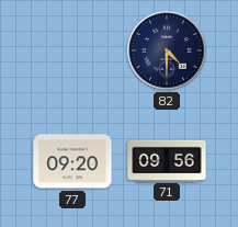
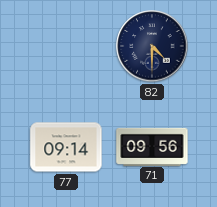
77: 09:20 -> 09:14 (66, 147)
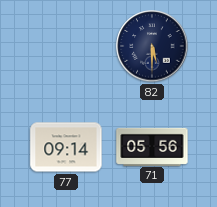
82: 4:30 -> 5:30 (152, 46)
71: 09:56 -> 05:56 (152, 146)
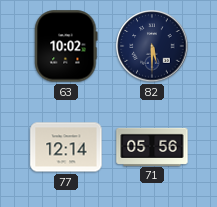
63: none -> 10:02 (66, 46)
77: 09:14 -> 12:14 (66, 147)
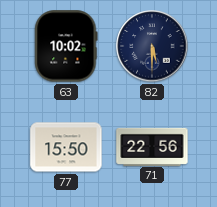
77: 12:14 -> 15:50 (66, 147)
71: 05:56 -> 22:56 (152, 146)
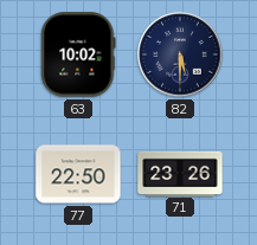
77: 15:50 -> 22:50 (78, 174)
71: 22:56 -> 23:26 (180, 173)
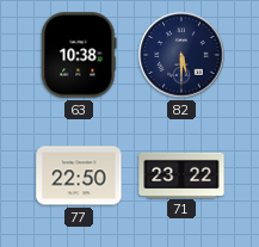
63: 10:02 -> 10:38 (79, 55)
71: 23:26 -> 23:22 (181, 174)
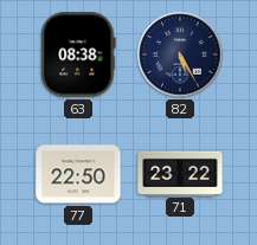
63: 10:38 -> 08:38 (78, 54)
82: 5:30 -> 5:25 (180, 54)
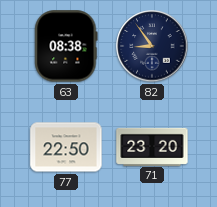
82: 5:25 -> 8:54 (152, 46)
71: 23:22 -> 23:20 (152, 146)
